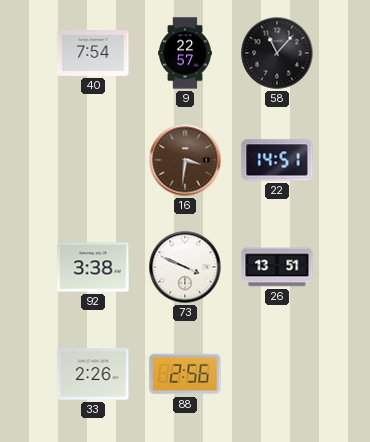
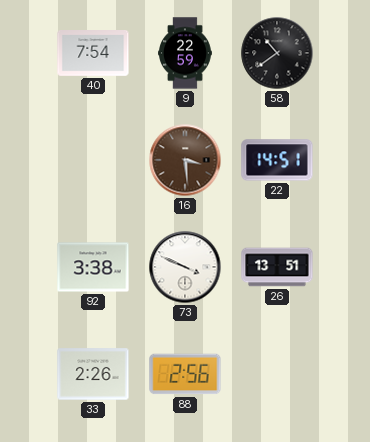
9: 22:57 -> 22:59 (186, 53)
58: 11:07 -> 10:39 (277, 53)
16: 3:31 -> 3:29 (185, 160)
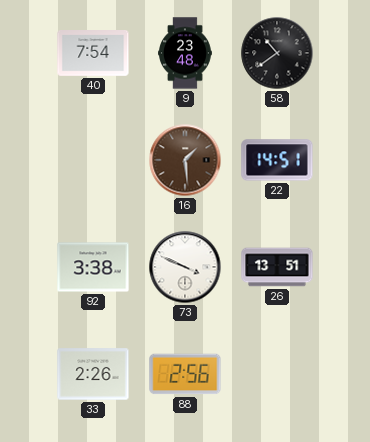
9: 22:59 -> 23:48 (186, 53)
16: 3:29 -> 1:29 (185, 160)
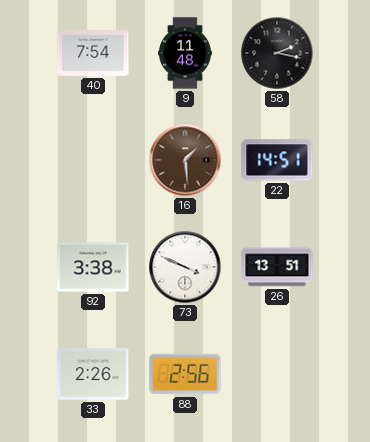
9: 23:48 -> 11:48 (186, 53)
58: 10:39 -> 2:17 (277, 53)
